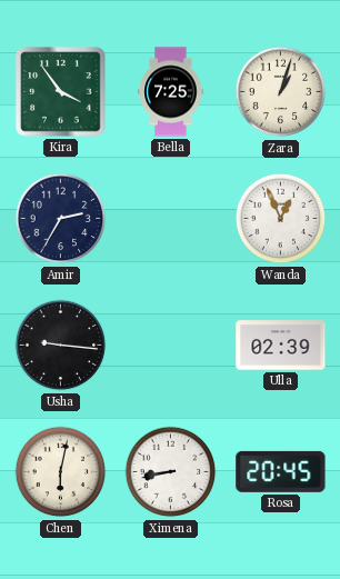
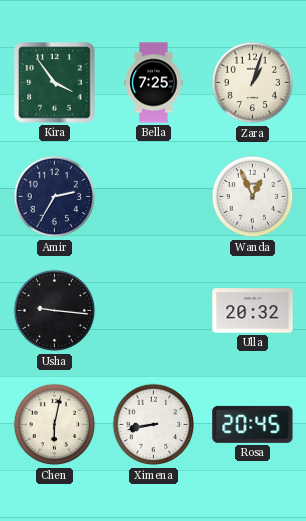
Ulla: 02:39 -> 20:32 (253, 311)
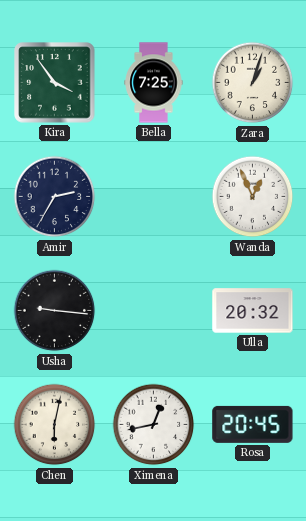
Ximena: 8:43 -> 12:43 (154, 425)
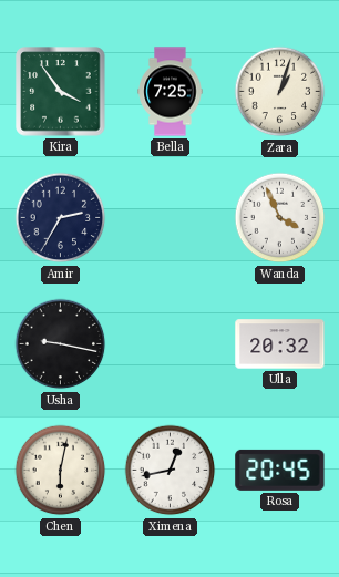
Wanda: 12:56 -> 3:56 (280, 218)
Usha: 9:16 -> 9:17 (61, 344)
